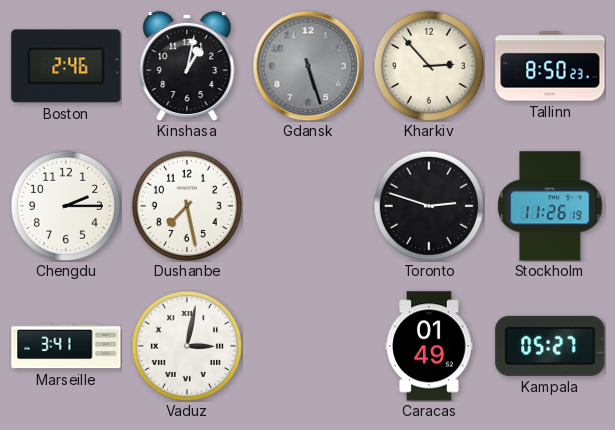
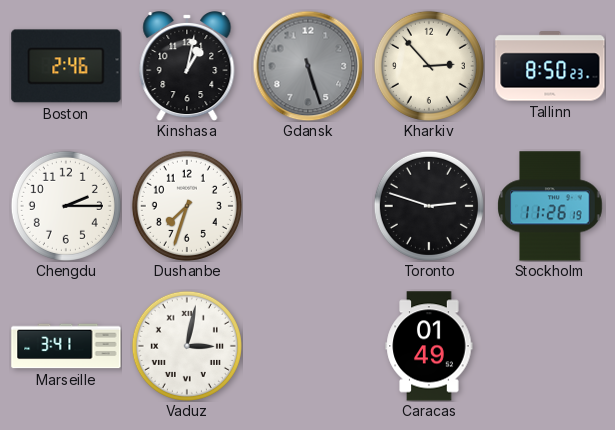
Dushanbe: 7:28 -> 7:33 (187, 206)
Kampala: 05:27 -> none (550, 346)
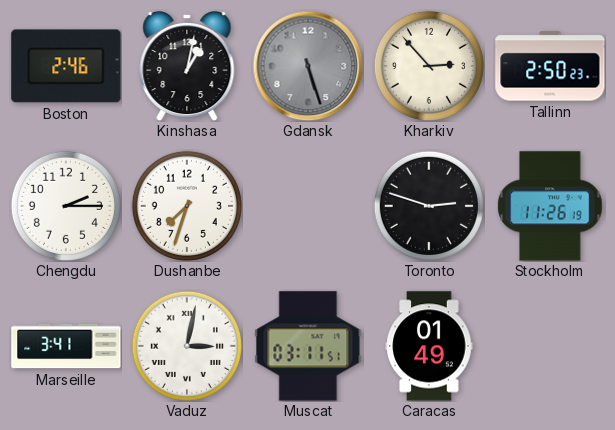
Tallinn: 8:50 -> 2:50 (550, 66)
Muscat: none -> 03:11 (308, 346)
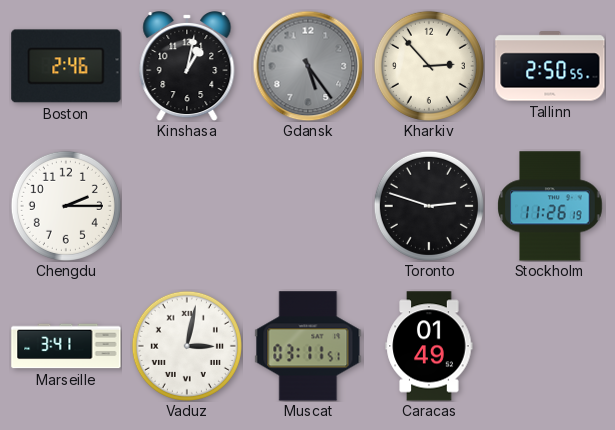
Gdansk: 5:27 -> 5:24 (308, 66)
Tallinn: 2:50:23 -> 2:50:55 (550, 66)
Dushanbe: 7:33 -> none (187, 206)
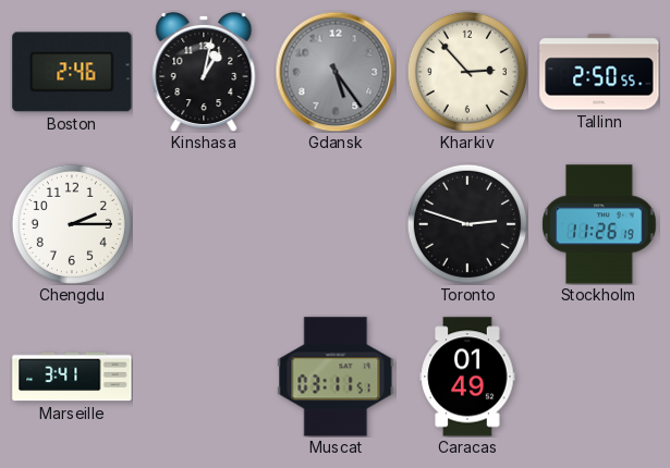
Vaduz: 3:02 -> none (187, 346)
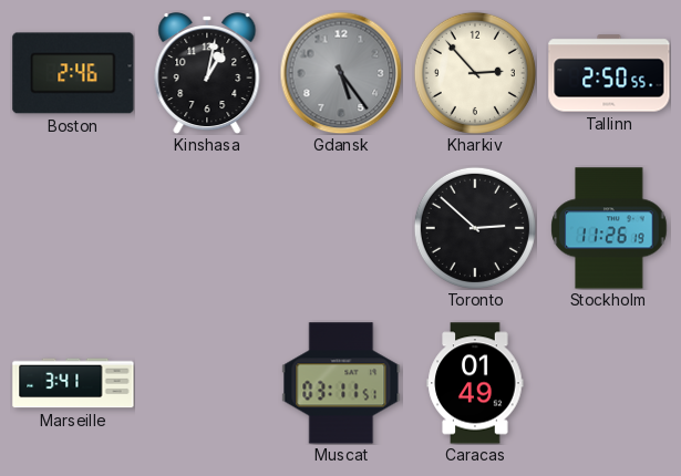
Chengdu: 2:15 -> none (72, 224)
Toronto: 2:48 -> 2:52 (475, 228)
